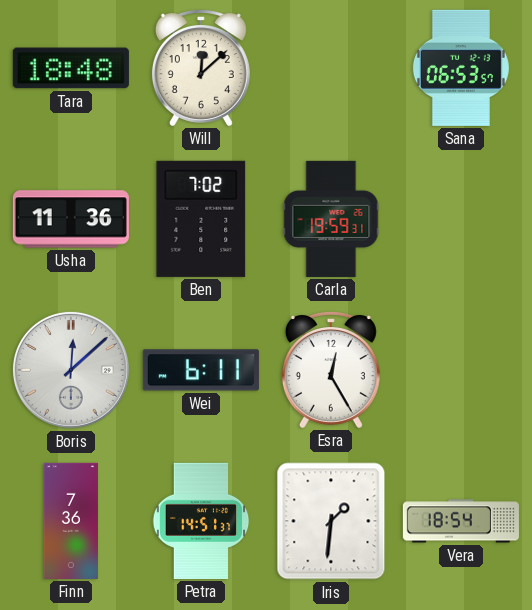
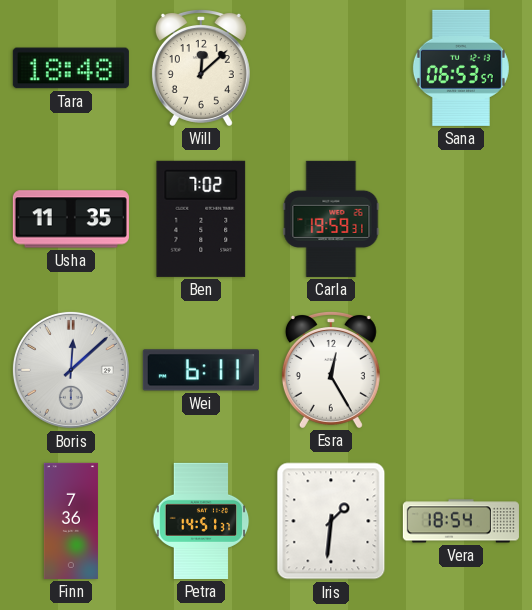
Usha: 11:36 -> 11:35 (71, 219)
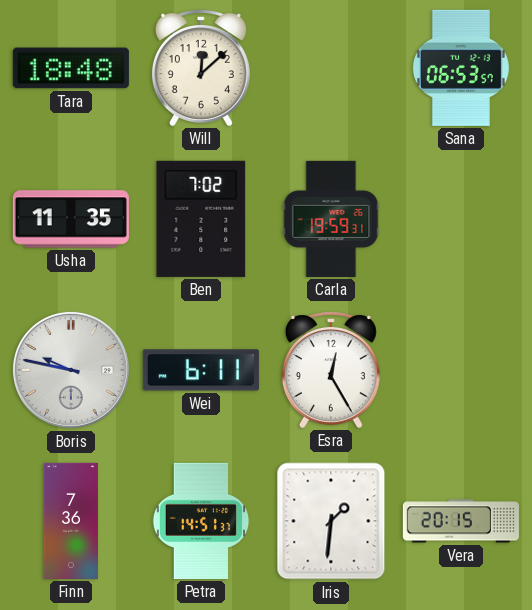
Boris: 12:08 -> 9:47 (71, 370)
Vera: 18:54 -> 20:15 (461, 521)
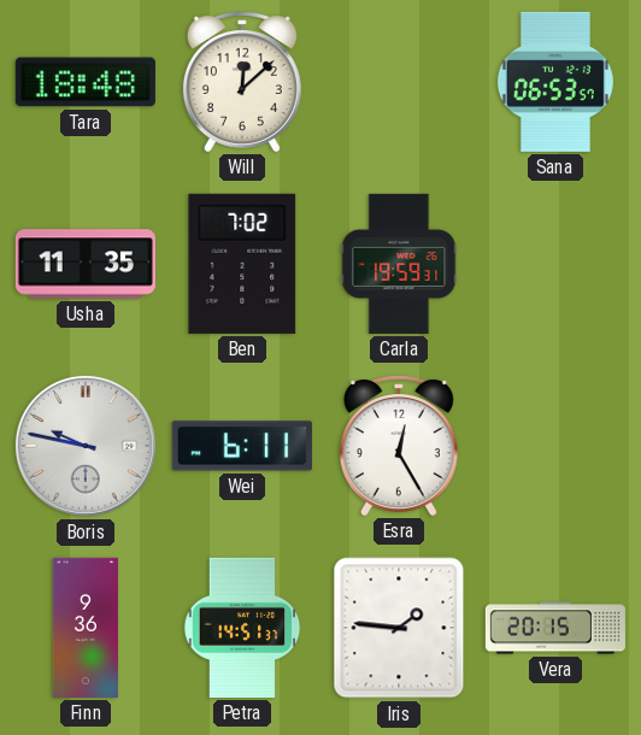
Finn: 7:36 -> 9:36 (86, 628)
Iris: 1:31 -> 1:46 (399, 628)
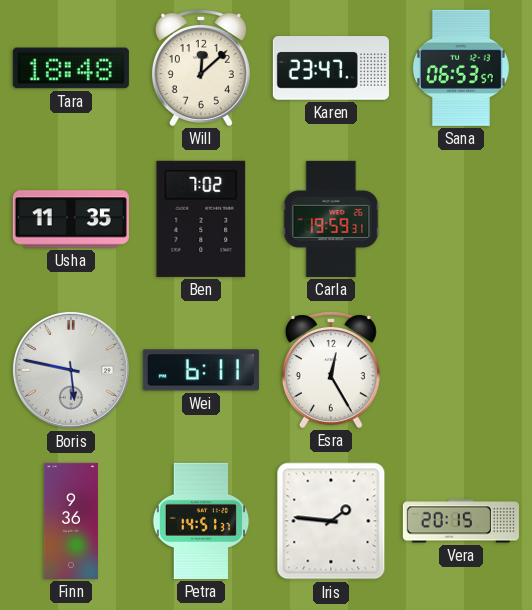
Karen: none -> 23:47 (331, 68)
Boris: 9:47 -> 5:47 (71, 370)
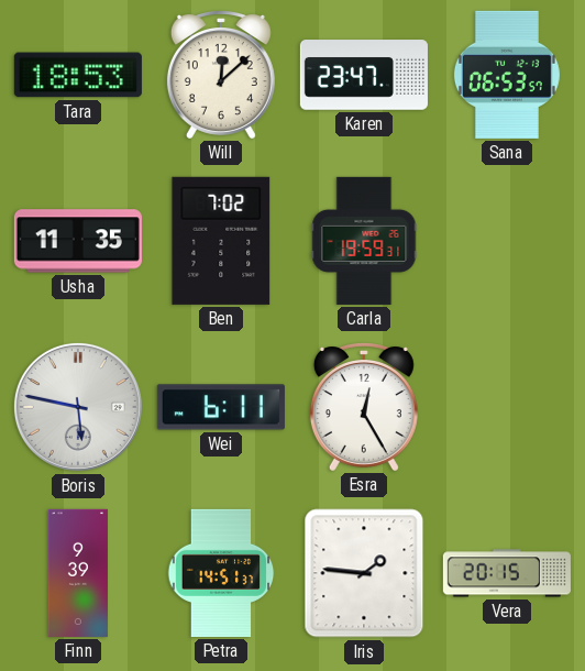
Tara: 18:48 -> 18:53 (78, 75)
Finn: 9:36 -> 9:39 (78, 573)
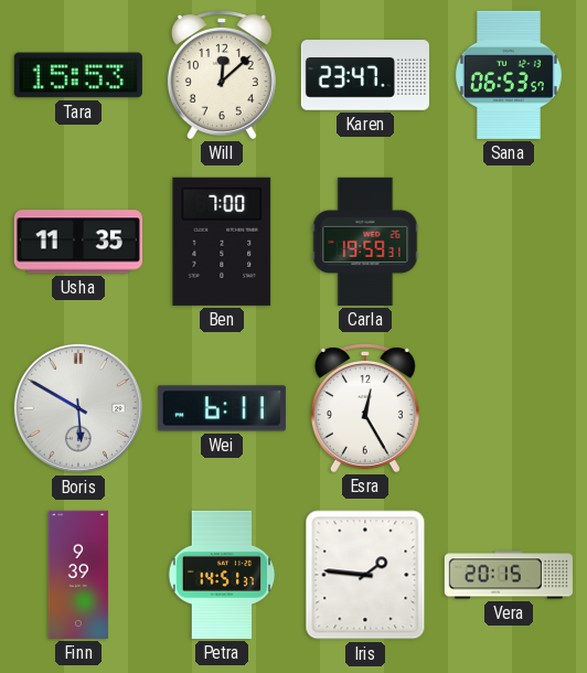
Tara: 18:53 -> 15:53 (78, 75)
Ben: 7:02 -> 7:00 (222, 242)
Boris: 5:47 -> 5:50 (78, 408)
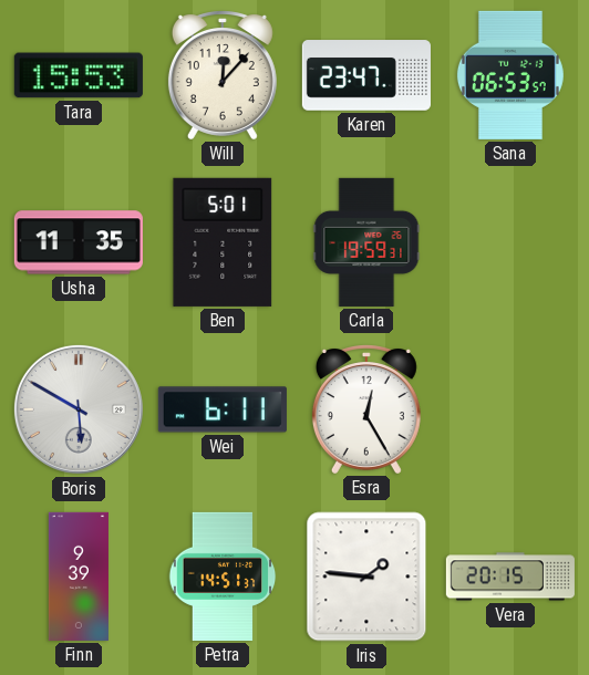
Will: 12:08 -> 12:07 (223, 75)
Ben: 7:00 -> 5:01 (223, 242)
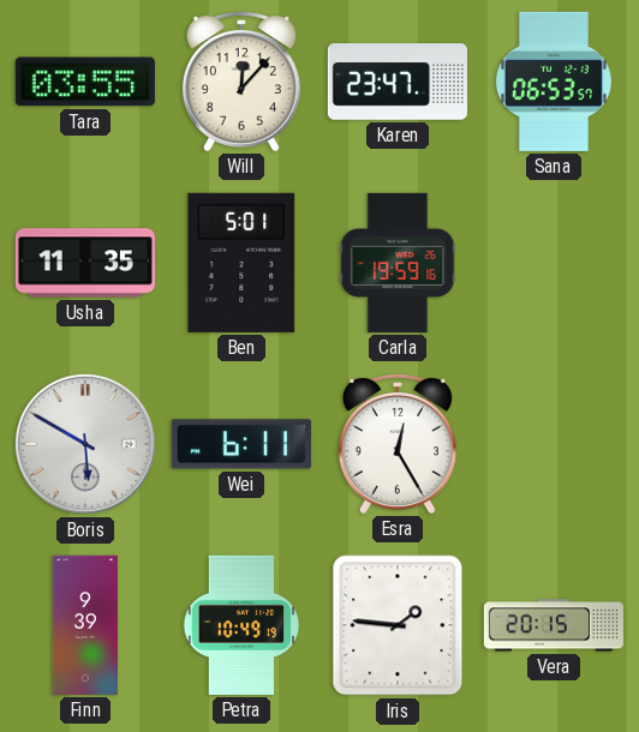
Tara: 15:53 -> 03:55 (85, 82)
Carla: 19:59:31 -> 19:59:16 (398, 263)
Petra: 14:51 -> 10:49 (241, 625)
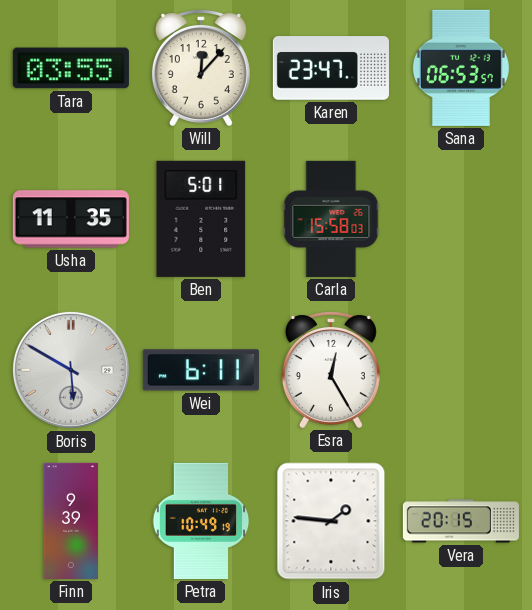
Carla: 19:59 -> 15:58 (331, 219)
